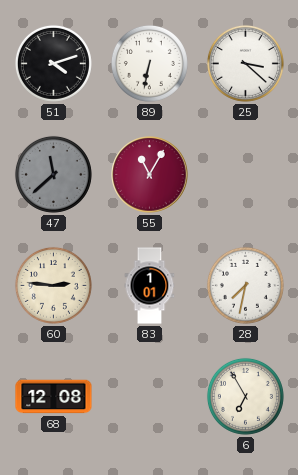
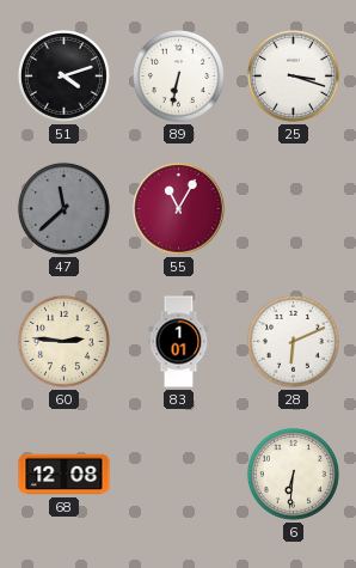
25: 3:22 -> 3:18 (293, 75)
28: 7:32 -> 6:11 (293, 341)
6: 6:55 -> 6:31 (293, 474)
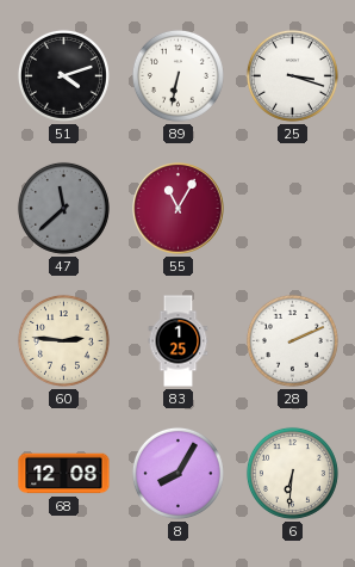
83: 1:01 -> 1:25 (179, 341)
28: 6:11 -> 2:11 (292, 340)
8: none -> 8:05 (177, 473)
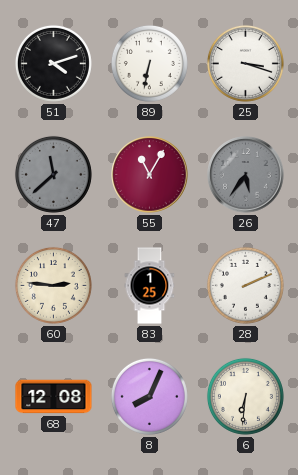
26: none -> 5:36 (246, 175)
8: 8:05 -> 8:04 (149, 396)
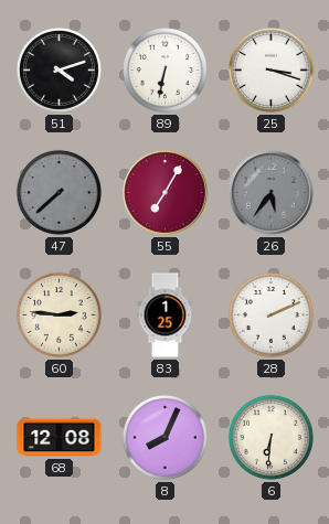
47: 11:38 -> 7:38 (59, 192)
55: 11:05 -> 7:05 (166, 193)
